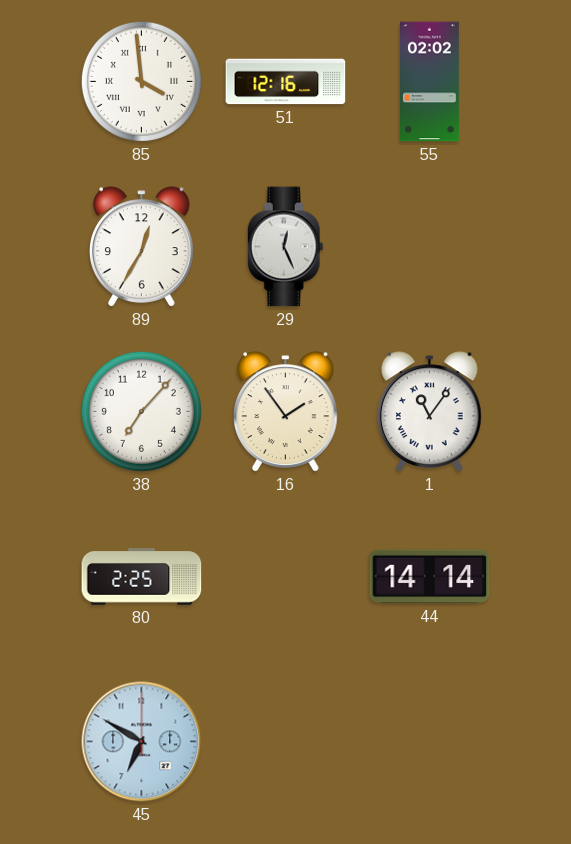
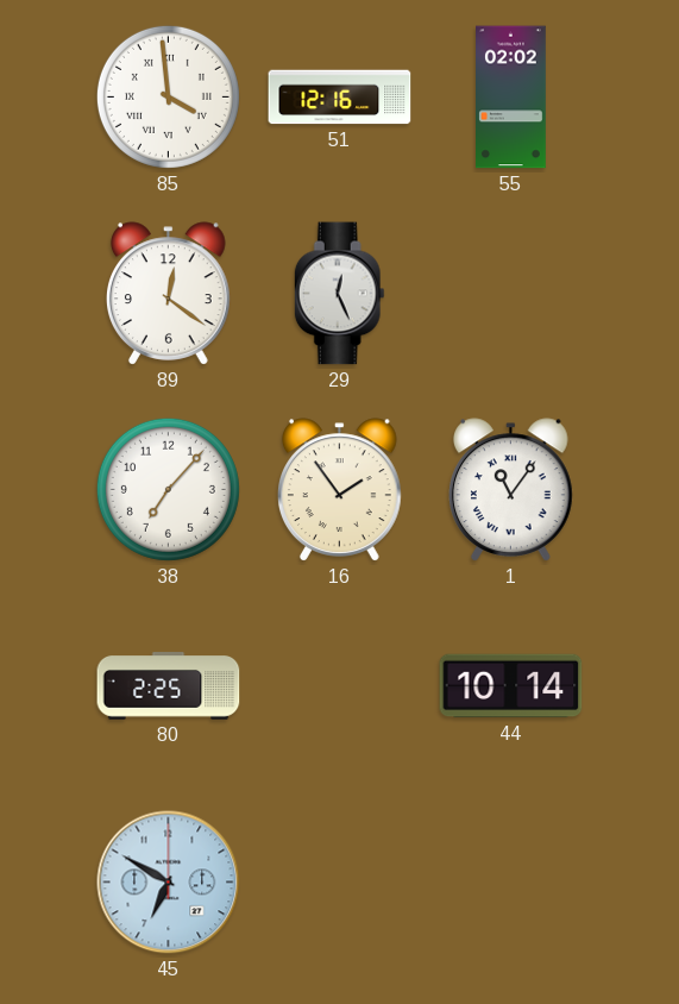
89: 12:35 -> 12:21 (169, 294)
44: 14:14 -> 10:14 (511, 686)
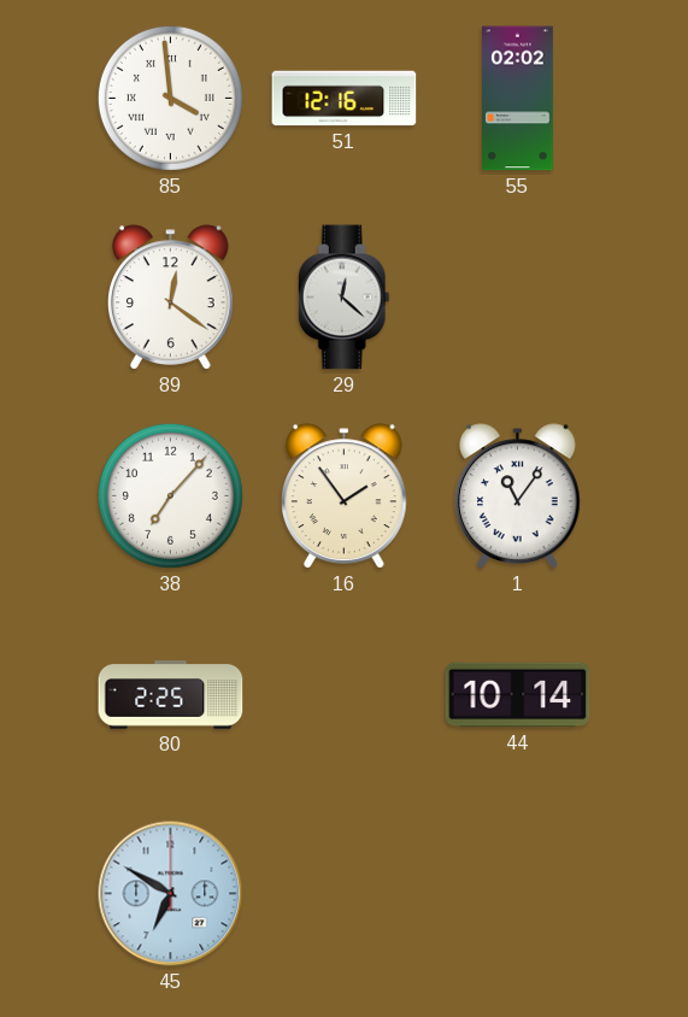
29: 12:26 -> 12:22 (343, 298)
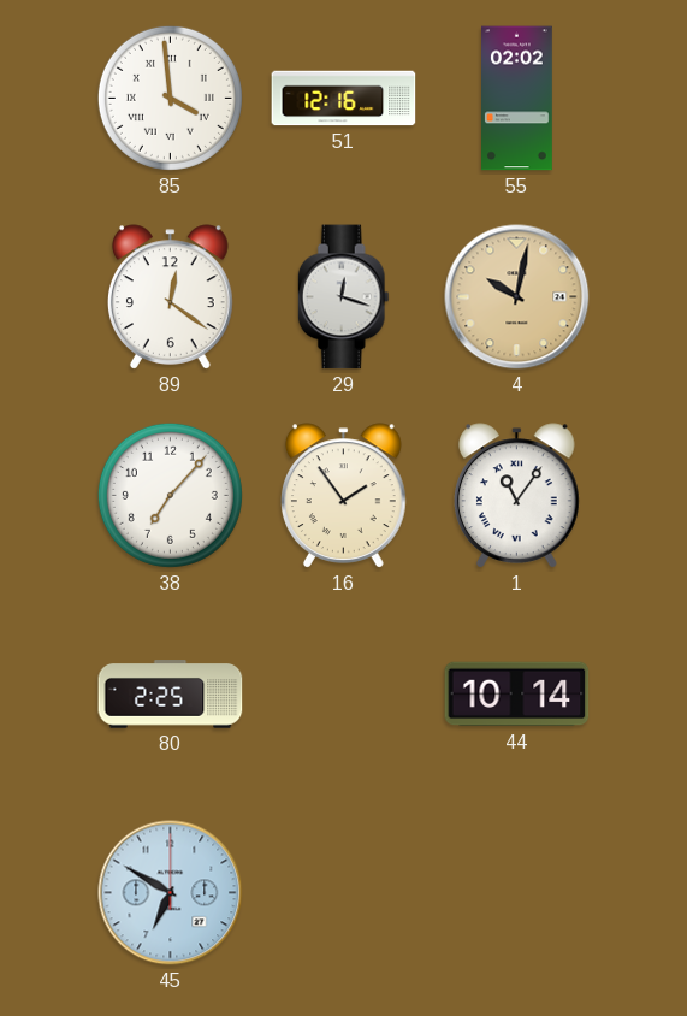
29: 12:22 -> 12:18 (343, 297)
4: none -> 10:02 (517, 297)
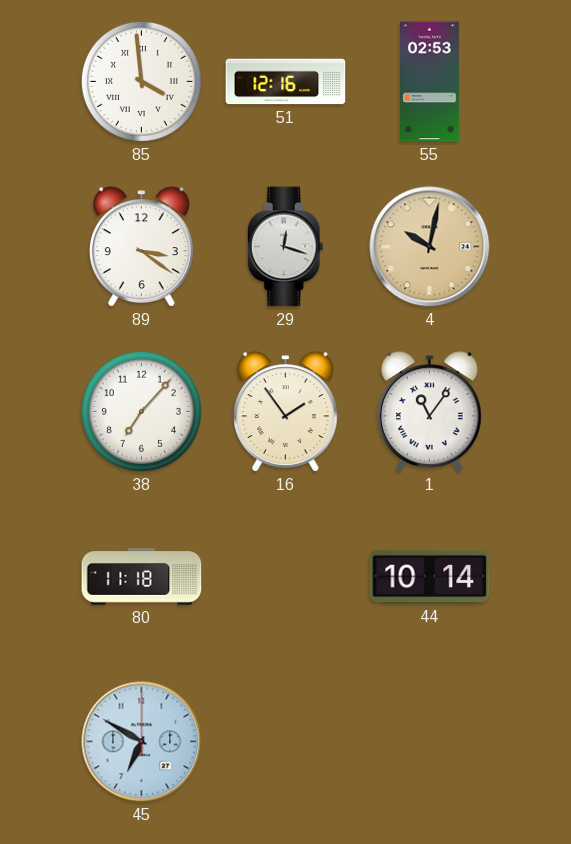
55: 02:02 -> 02:53 (430, 82)
89: 12:21 -> 3:21 (142, 247)
80: 2:25 -> 11:18 (142, 577)
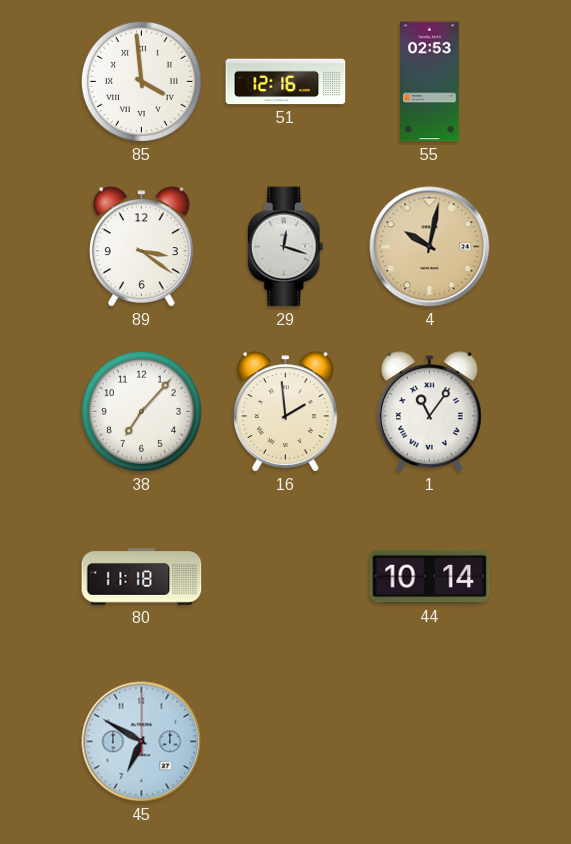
16: 1:54 -> 1:59 (286, 412)
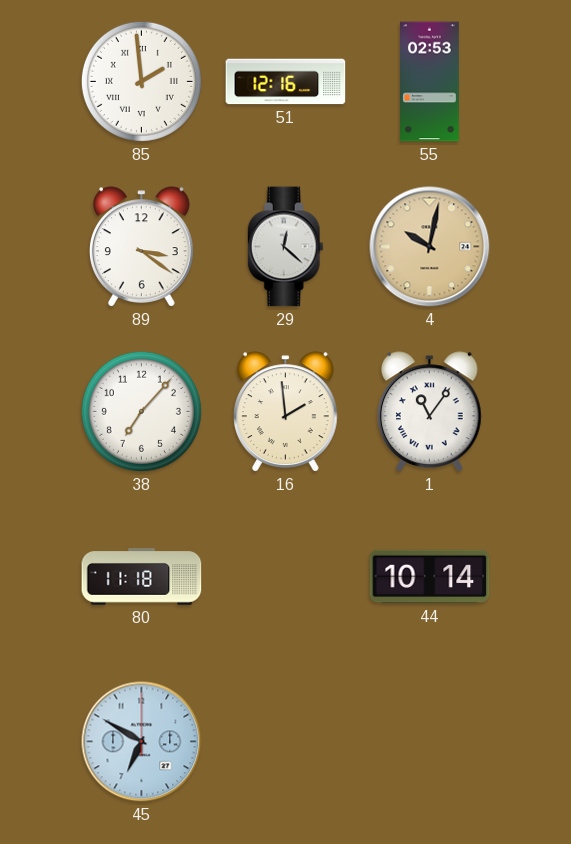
85: 3:59 -> 1:59 (141, 81)
29: 12:18 -> 12:22 (285, 247)
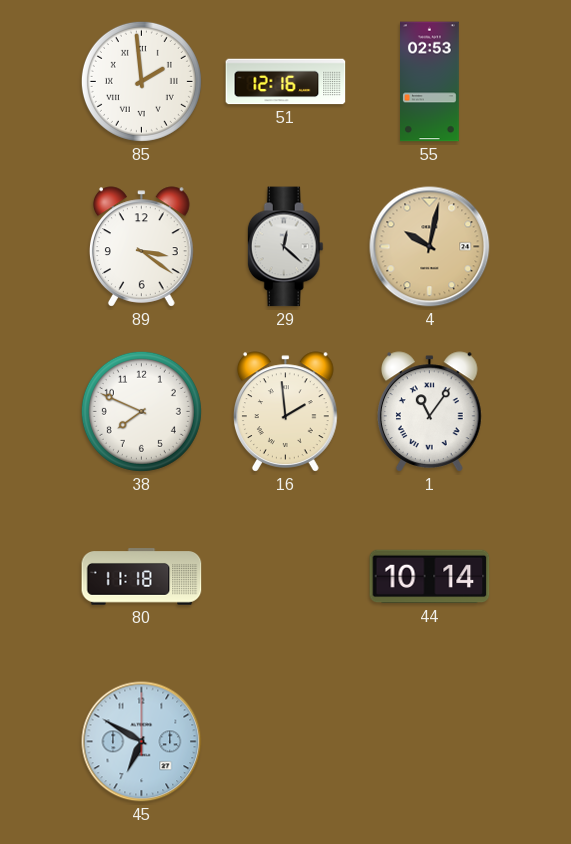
38: 7:07 -> 7:49 (141, 411)
